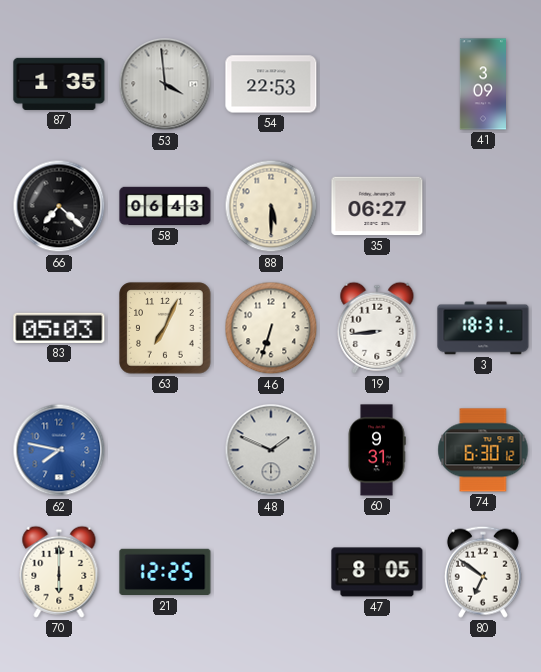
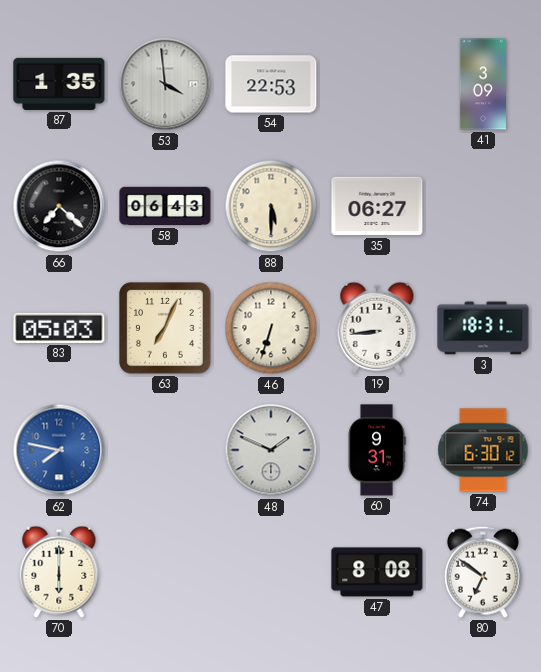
21: 12:25 -> none (165, 572)
47: 8:05 -> 8:08 (377, 572)
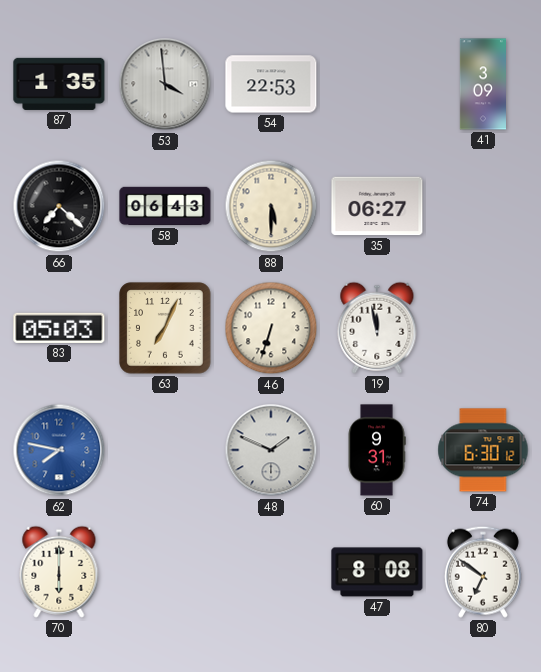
19: 8:44 -> 11:58 (377, 328)
3: 18:31 -> none (483, 328)
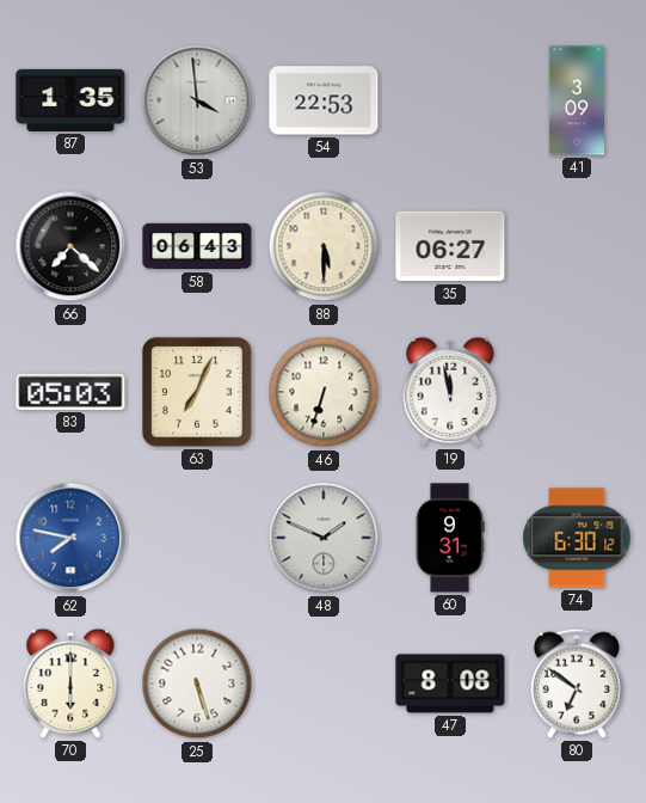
25: none -> 5:27 (197, 684)
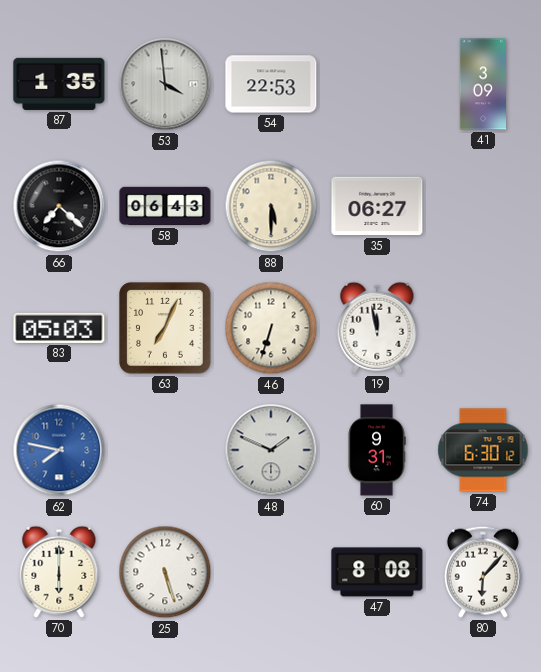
80: 6:51 -> 6:07 (483, 572)
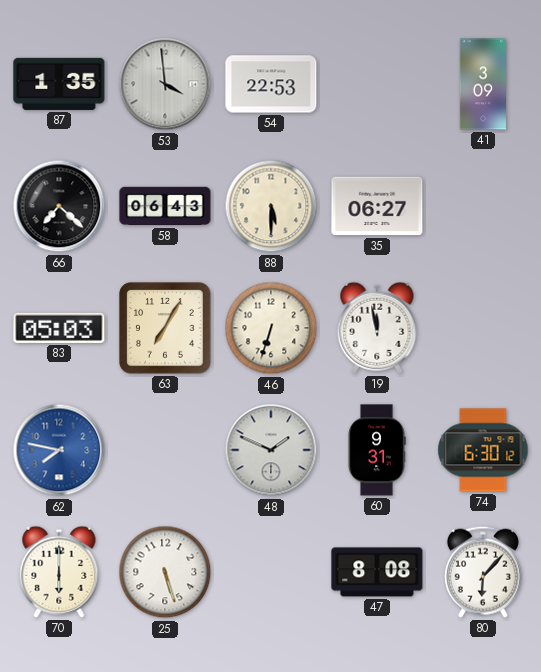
63: 7:04 -> 7:05 (165, 328)
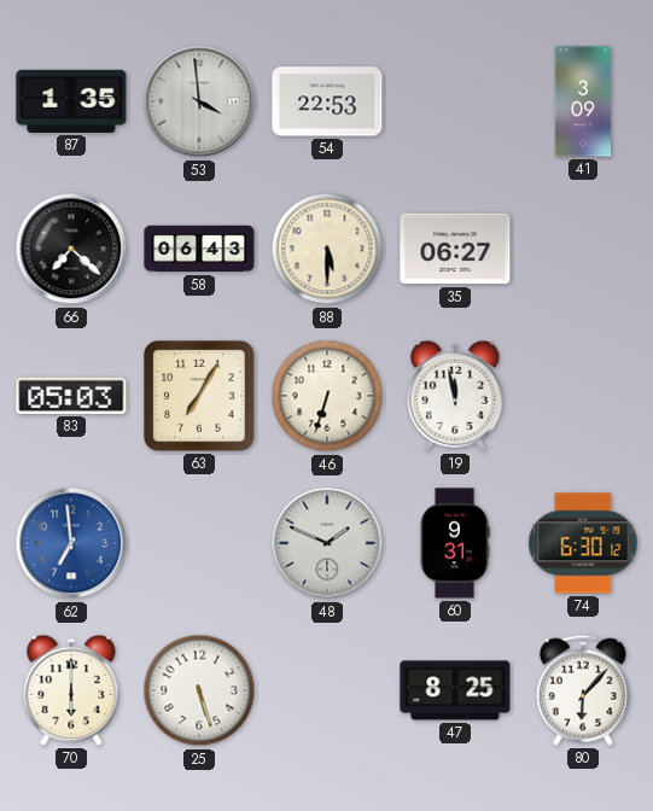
62: 7:47 -> 6:59 (71, 543)
47: 8:08 -> 8:25 (455, 690)
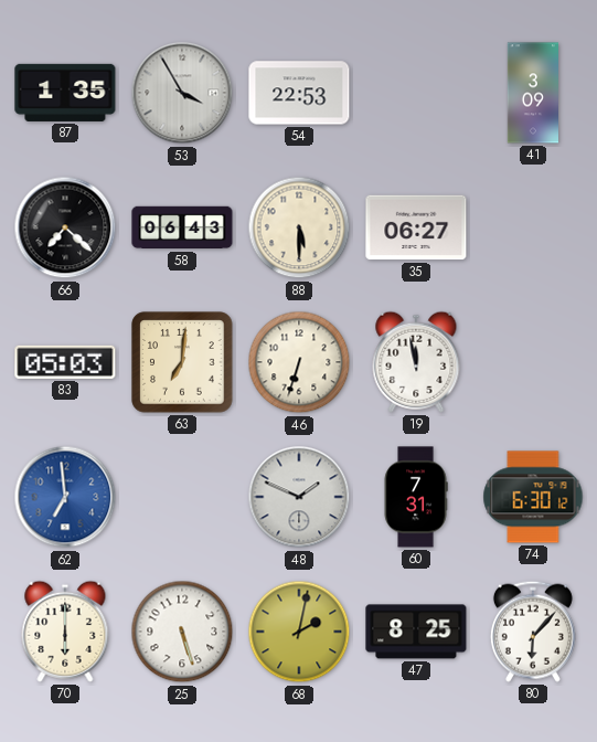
53: 3:59 -> 3:55 (182, 93)
63: 7:05 -> 7:01 (182, 362)
60: 9:31 -> 7:31 (416, 497)
68: none -> 2:02 (299, 632)
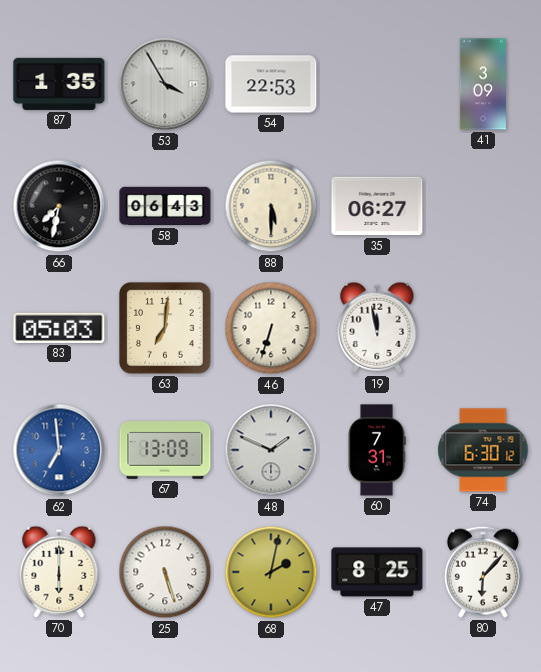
66: 7:22 -> 7:32 (59, 206)
67: none -> 13:09 (165, 450)
